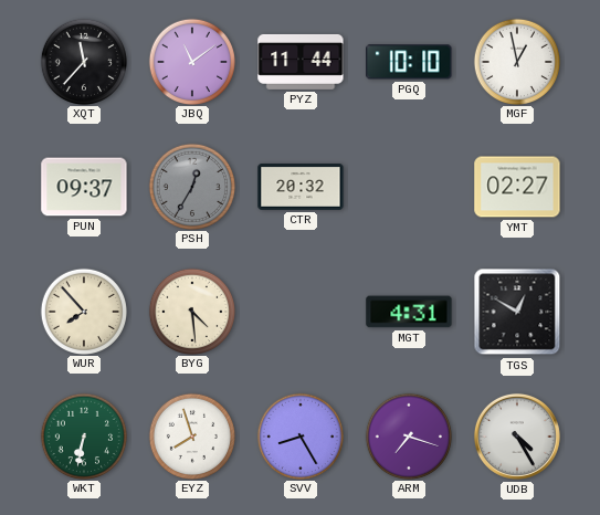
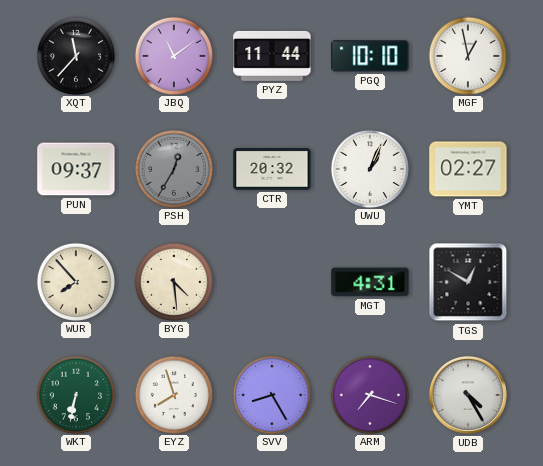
UWU: none -> 1:04 (369, 168)
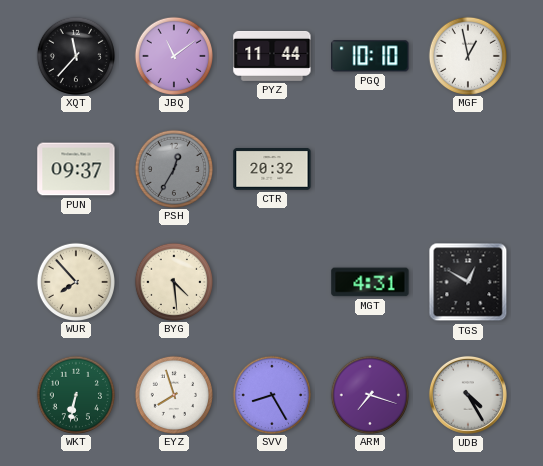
UWU: 1:04 -> none (369, 168)
YMT: 02:27 -> none (468, 169)
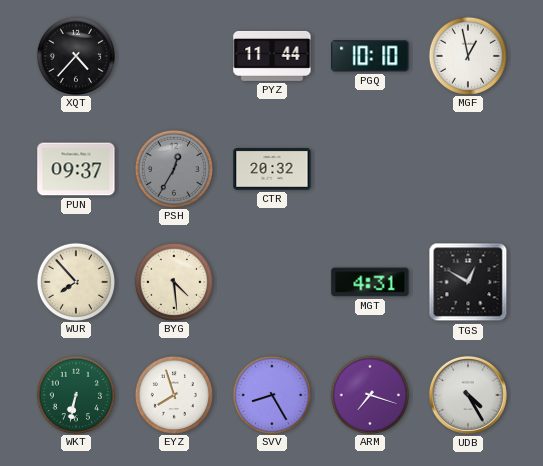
XQT: 11:37 -> 4:37 (75, 55)
JBQ: 11:09 -> none (173, 55)
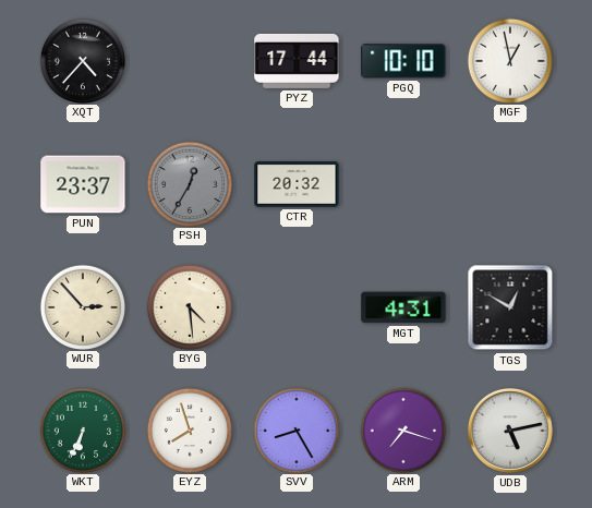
PYZ: 11:44 -> 17:44 (297, 61)
PUN: 09:37 -> 23:37 (83, 184)
WUR: 7:53 -> 2:53 (82, 306)
WKT: 6:32 -> 6:34 (82, 430)
UDB: 4:25 -> 5:13 (510, 431)
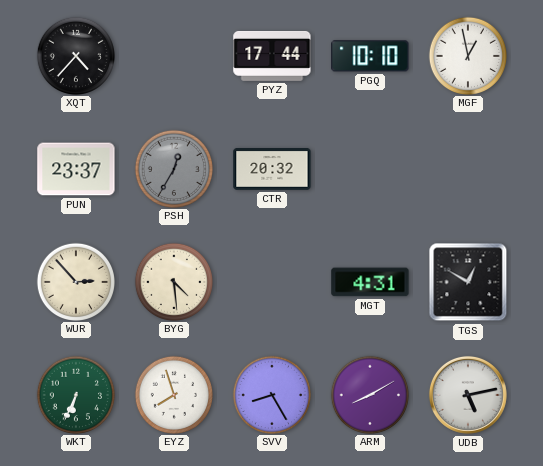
ARM: 7:18 -> 8:10 (369, 394)
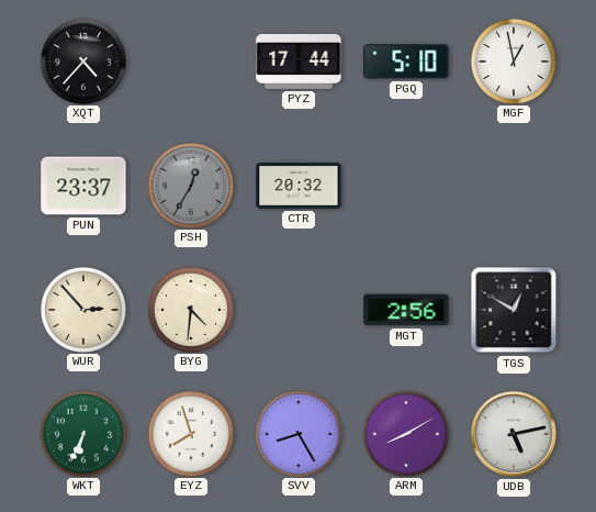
PGQ: 10:10 -> 5:10 (406, 62)
BYG: 4:29 -> 4:31 (190, 309)
MGT: 4:31 -> 2:56 (406, 310)
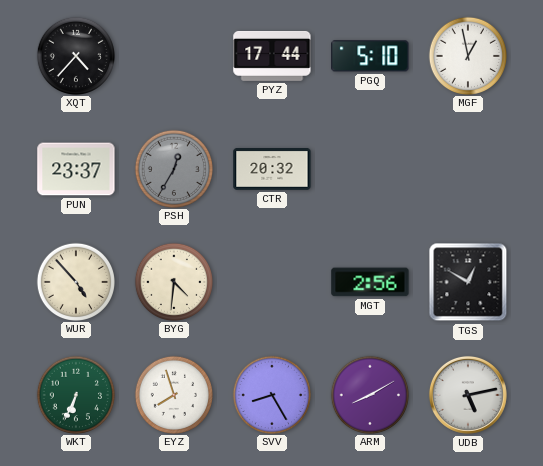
WUR: 2:53 -> 4:53 (75, 281)
